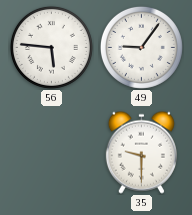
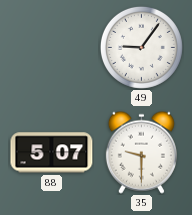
56: 5:46 -> none (51, 47)
88: none -> 5:07 (52, 153)
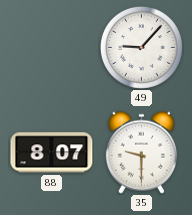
49: 9:06 -> 9:07 (141, 47)
88: 5:07 -> 8:07 (52, 153)
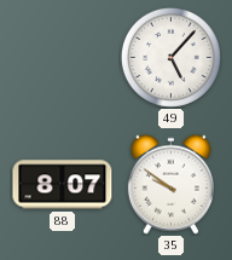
49: 9:07 -> 5:07 (170, 57)
35: 9:30 -> 9:51 (170, 184)
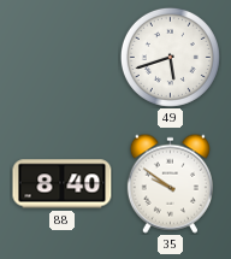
49: 5:07 -> 5:42 (170, 57)
88: 8:07 -> 8:40 (63, 184)
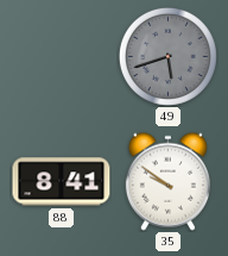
49 dial: white -> grey (167, 56)
88: 8:40 -> 8:41 (62, 182)
